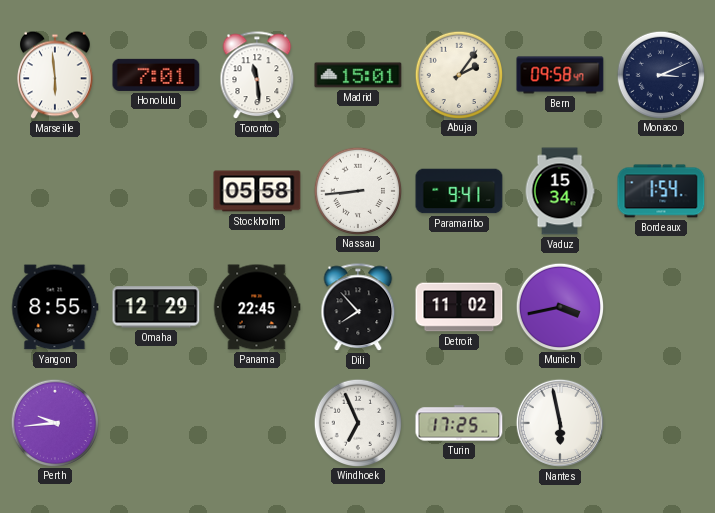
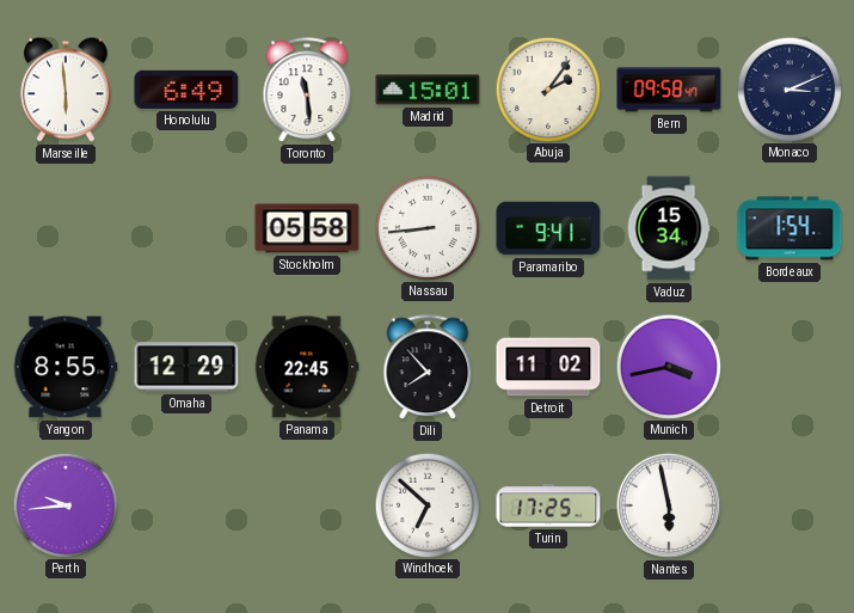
Honolulu: 7:01 -> 6:49 (186, 90)
Windhoek: 6:56 -> 6:52 (426, 504)
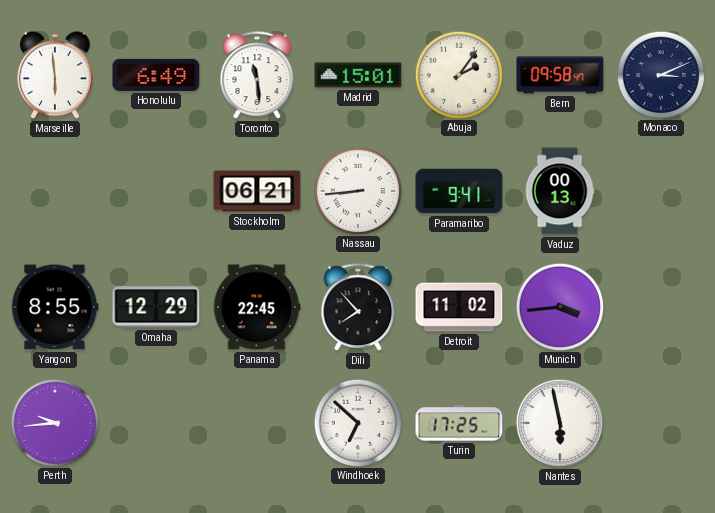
Stockholm: 05:58 -> 06:21 (257, 191)
Vaduz: 15:34 -> 00:13 (560, 191)
Bordeaux: 1:54 -> none (790, 228)
Munich: 3:43 -> 3:44 (559, 306)
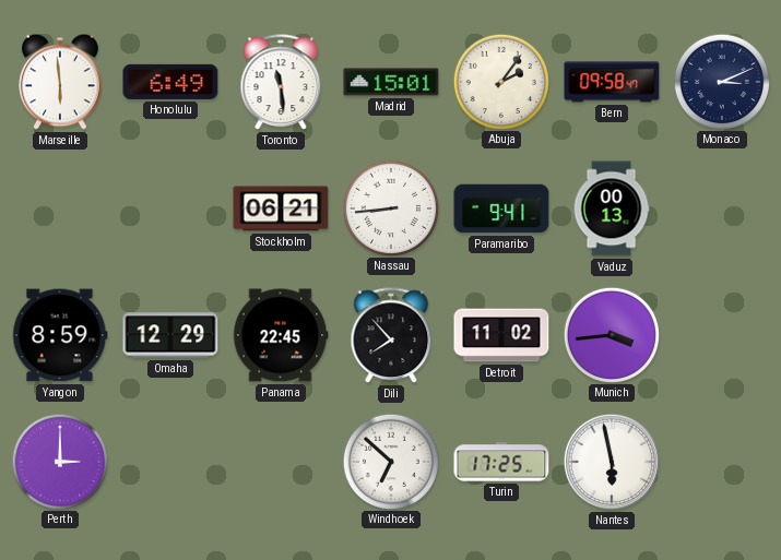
Yangon: 8:55 -> 8:59 (60, 335)
Perth: 9:44 -> 3:00 (59, 461)
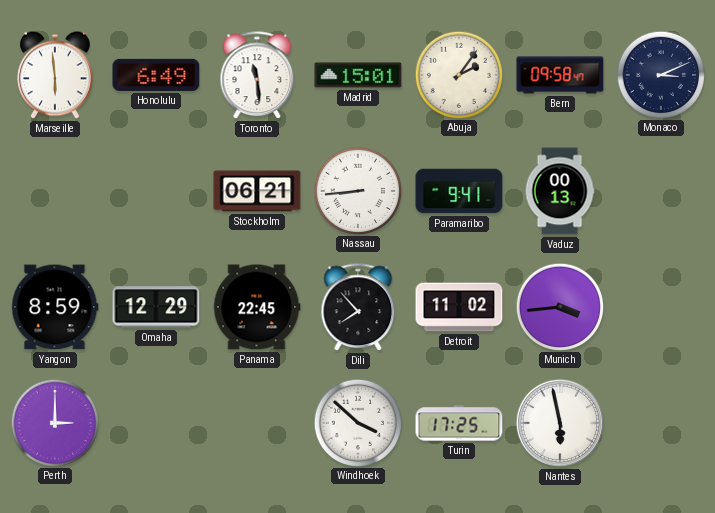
Windhoek: 6:52 -> 3:52 (357, 422)
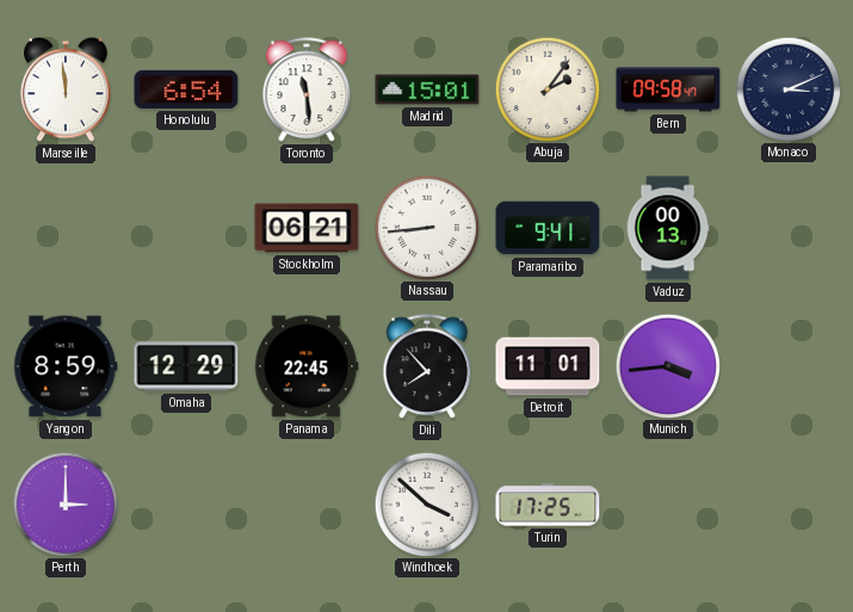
Marseille: 5:59 -> 11:59 (67, 89)
Honolulu: 6:49 -> 6:54 (186, 89)
Detroit: 11:02 -> 11:01 (548, 366)
Nantes: 5:58 -> none (560, 423)
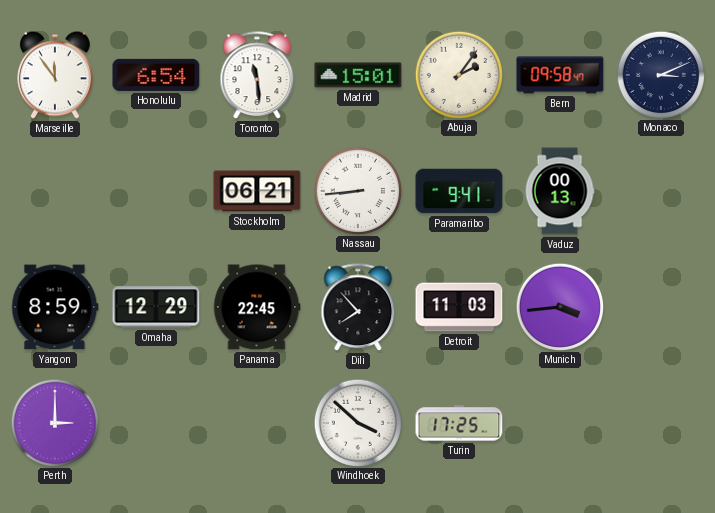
Marseille: 11:59 -> 11:54 (56, 75)
Detroit: 11:01 -> 11:03 (459, 307)
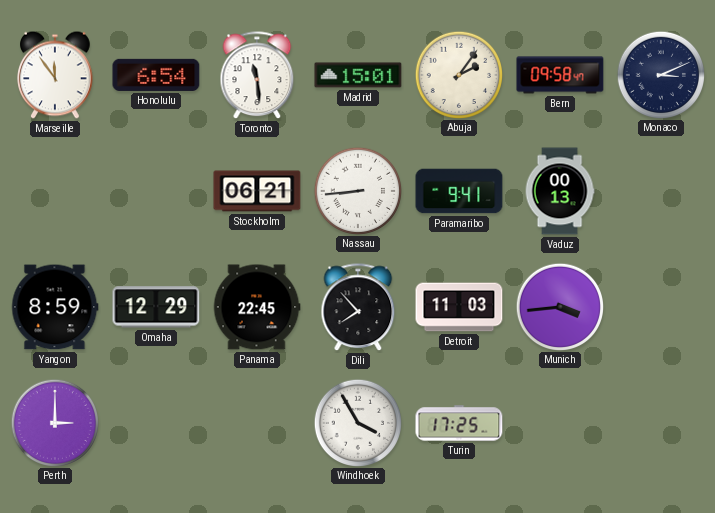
Windhoek: 3:52 -> 3:55 (357, 422)
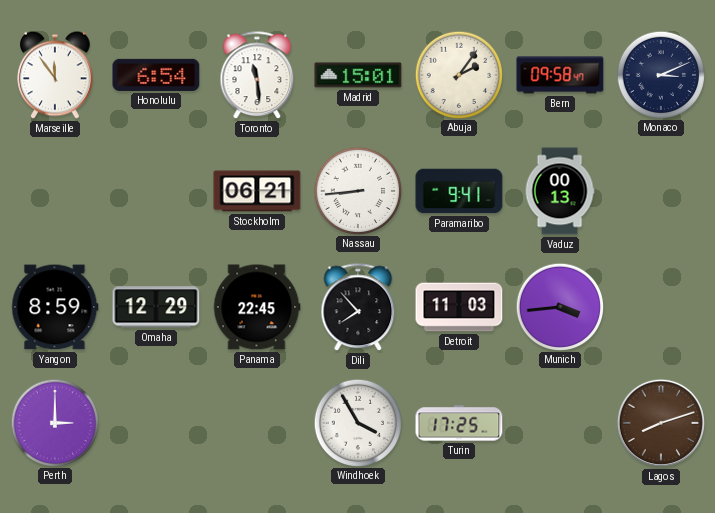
Lagos: none -> 8:12 (661, 423)
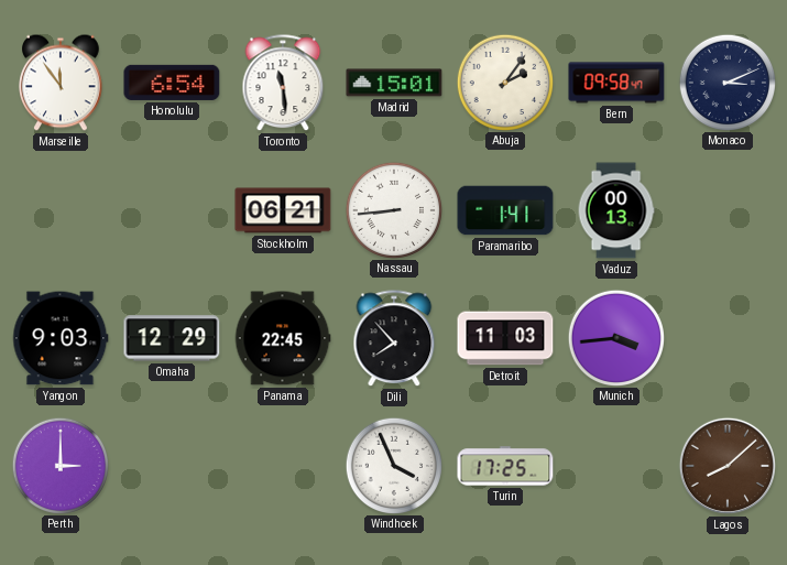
Paramaribo: 9:41 -> 1:41 (505, 210)
Yangon: 8:59 -> 9:03 (61, 338)
Windhoek: 3:55 -> 3:56 (393, 465)
Lagos: 8:12 -> 8:08 (728, 466)
